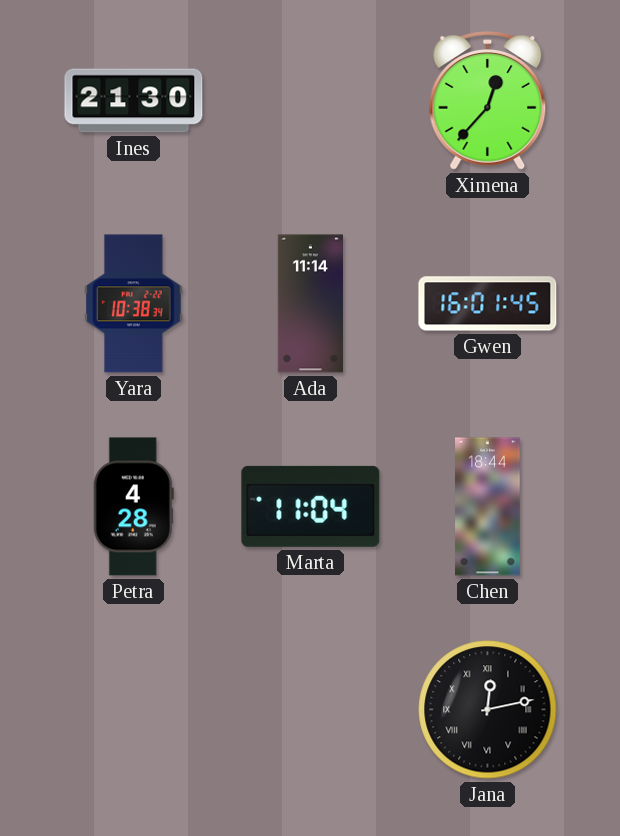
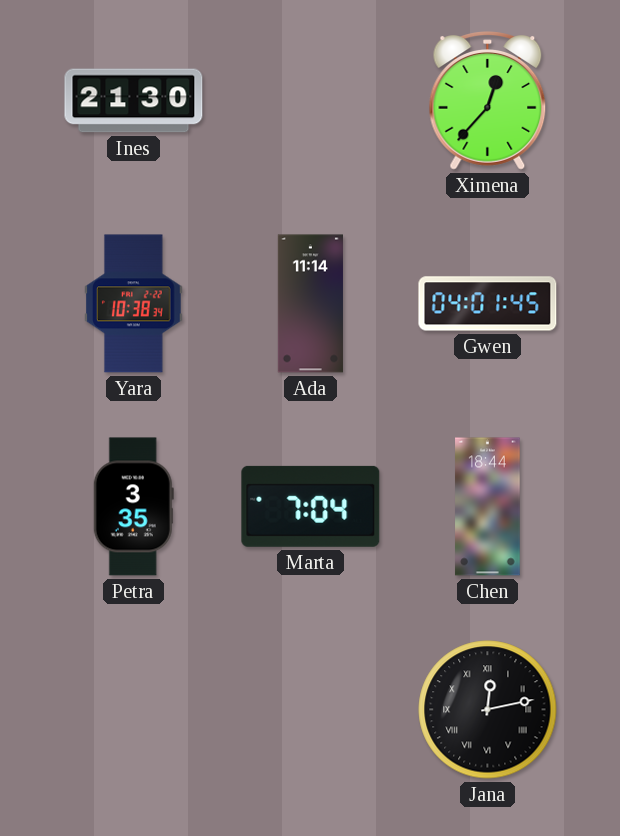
Gwen: 16:01 -> 04:01 (488, 304)
Petra: 4:28 -> 3:35 (133, 507)
Marta: 11:04 -> 7:04 (311, 506)
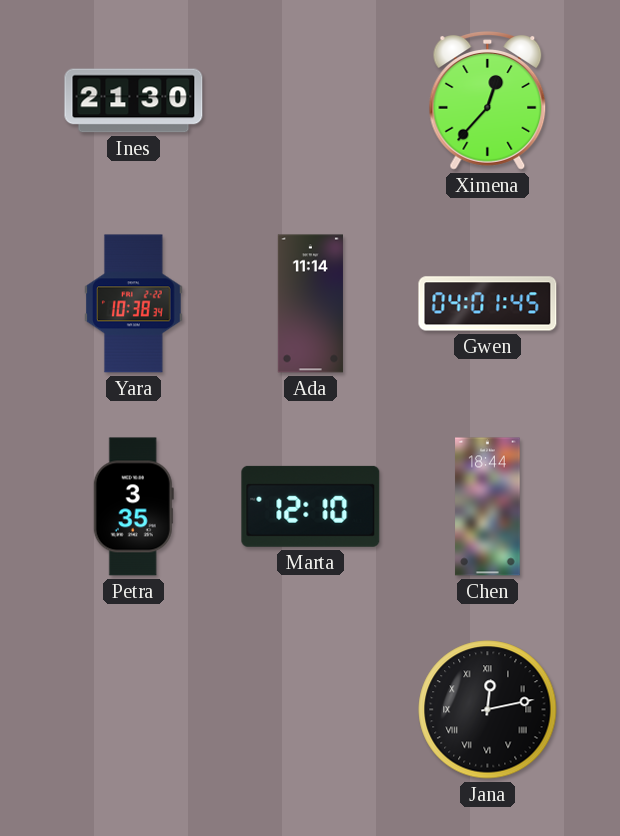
Marta: 7:04 -> 12:10 (311, 506)
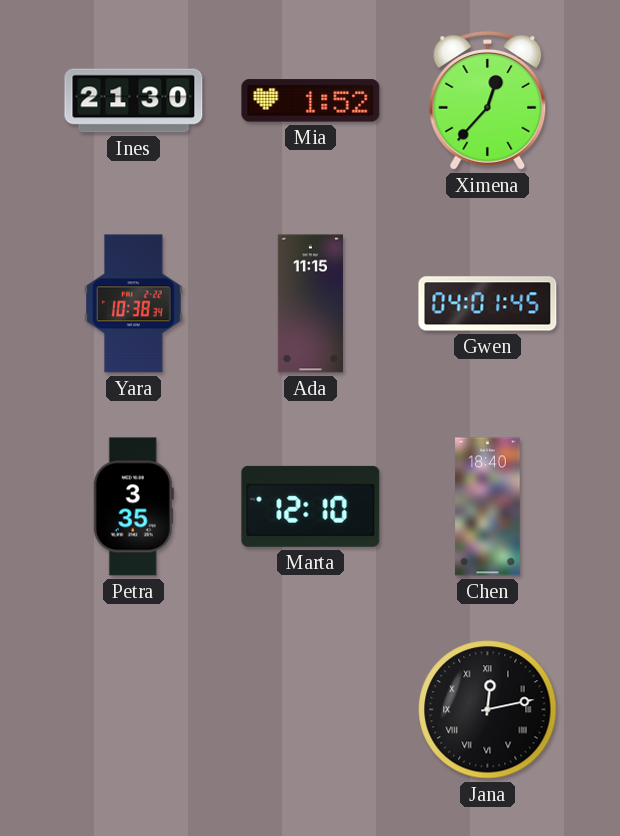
Mia: none -> 1:52 (311, 101)
Ada: 11:14 -> 11:15 (310, 304)
Chen: 18:44 -> 18:40 (488, 507)
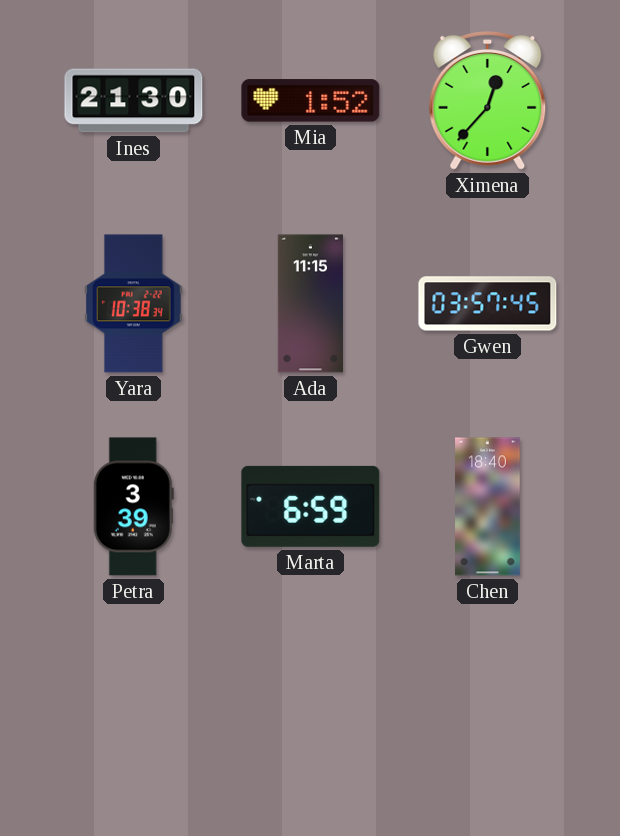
Gwen: 04:01 -> 03:57 (488, 304)
Petra: 3:35 -> 3:39 (133, 507)
Marta: 12:10 -> 6:59 (311, 506)
Jana: 12:13 -> none (488, 710)
